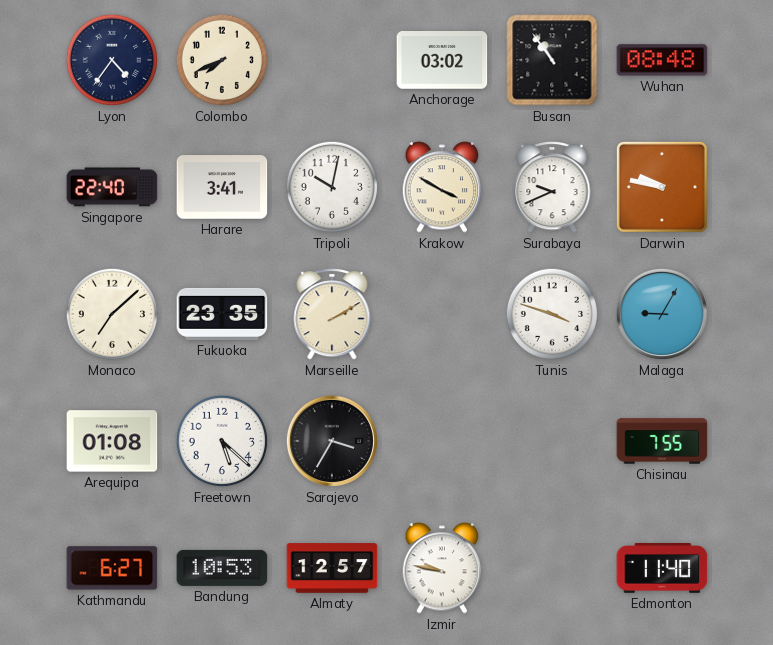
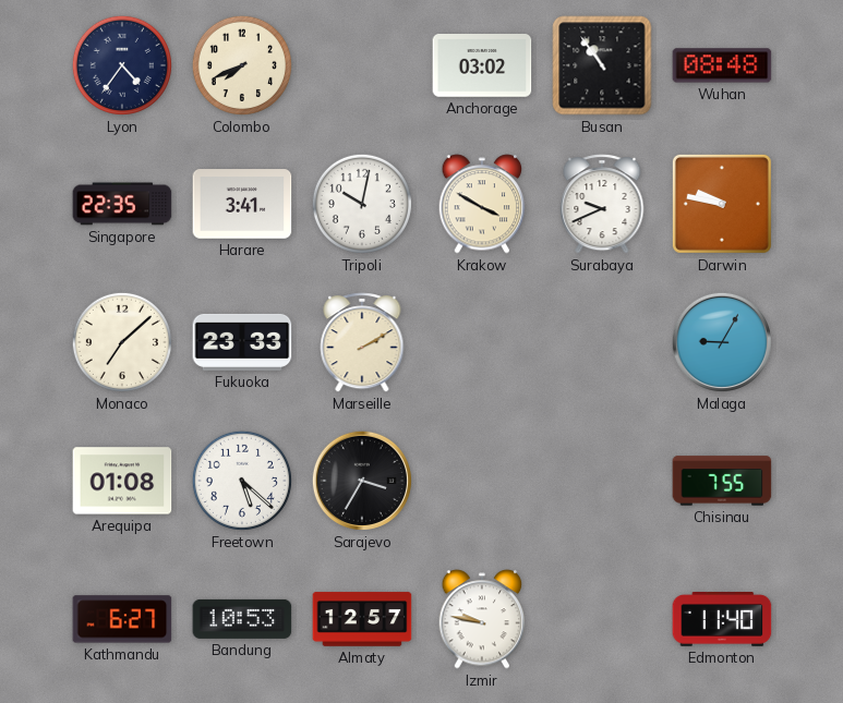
Singapore: 22:40 -> 22:35 (122, 204)
Fukuoka: 23:35 -> 23:33 (242, 342)
Tunis: 3:48 -> none (552, 314)
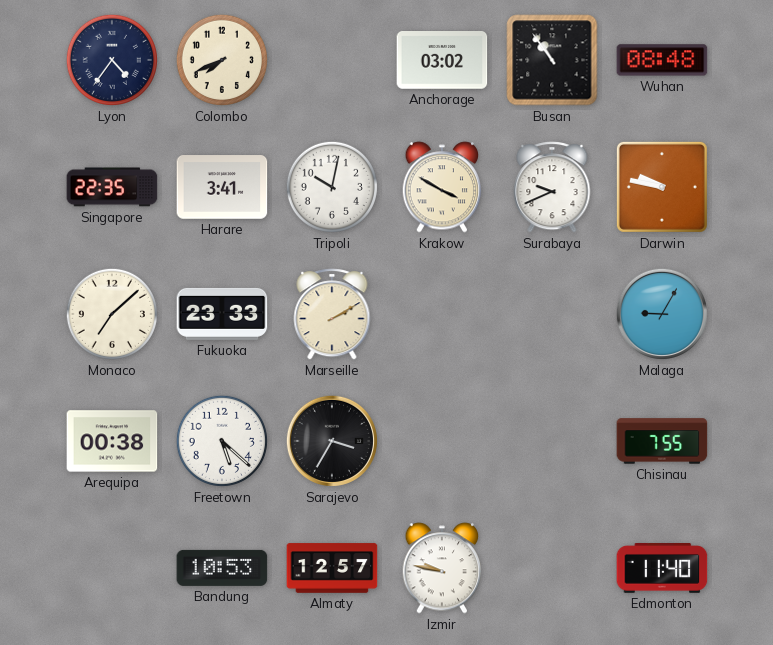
Arequipa: 01:08 -> 00:38 (112, 441)
Kathmandu: 6:27 -> none (122, 619)
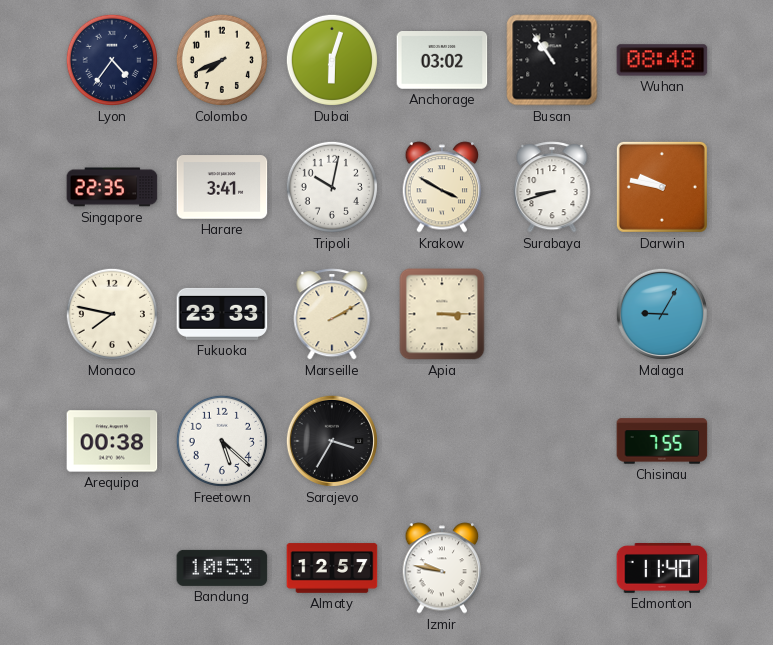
Dubai: none -> 6:03 (332, 60)
Surabaya: 9:41 -> 8:42 (552, 187)
Monaco: 7:08 -> 7:47 (112, 314)
Apia: none -> 3:15 (442, 314)
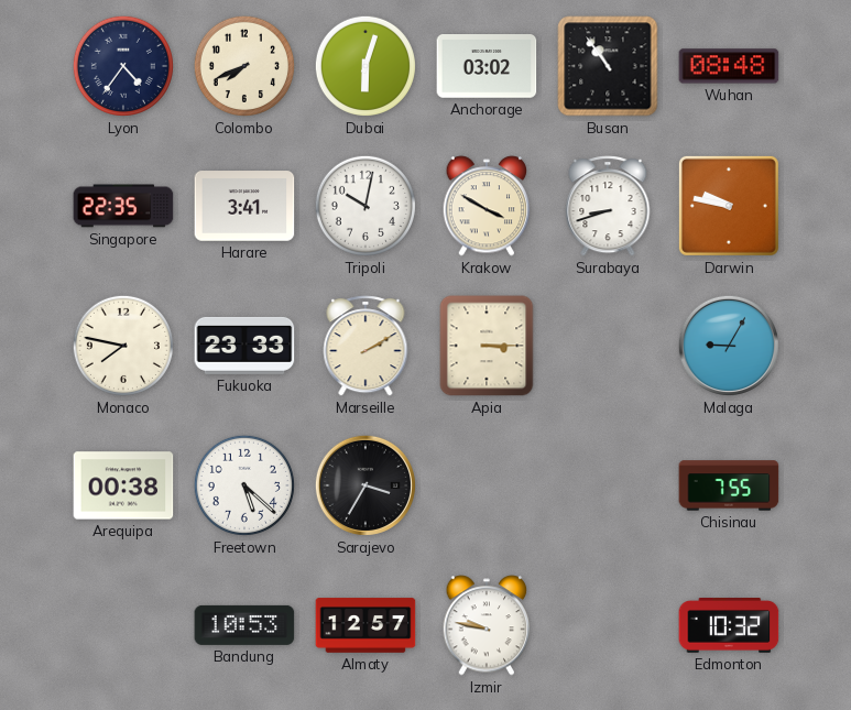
Edmonton: 11:40 -> 10:32 (729, 626)
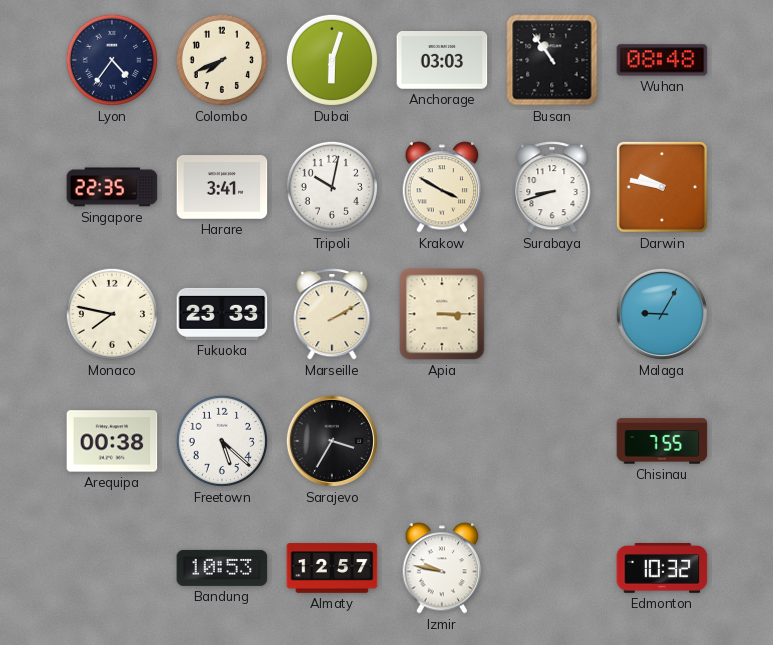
Anchorage: 03:02 -> 03:03 (442, 60)
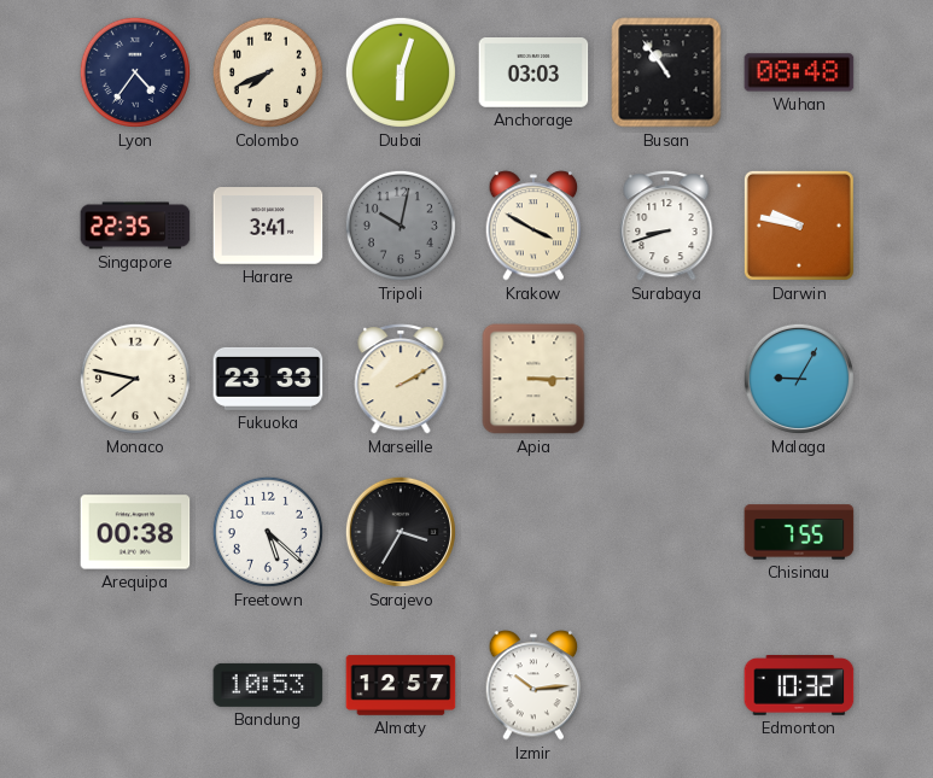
Tripoli dial: white -> grey (401, 226)
Izmir: 9:47 -> 10:14 (533, 685)
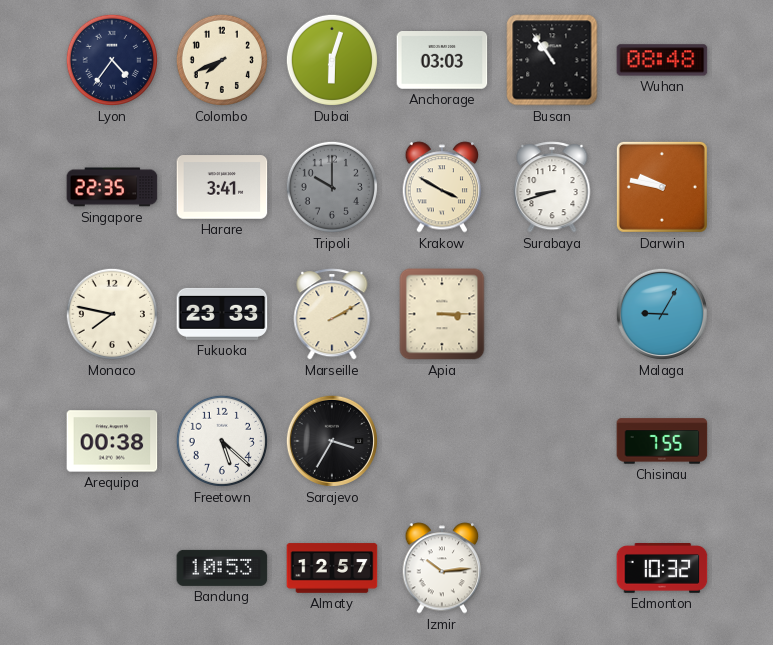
Tripoli: 10:02 -> 10:00 (332, 187)
